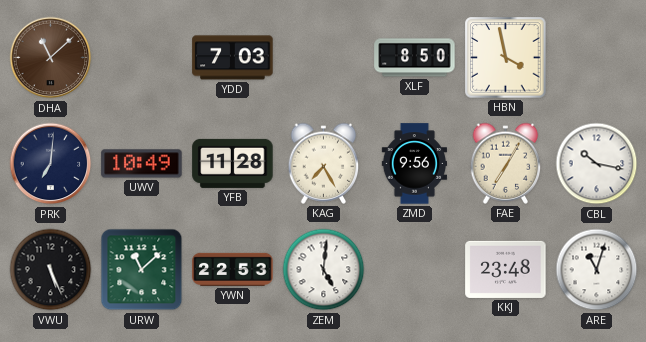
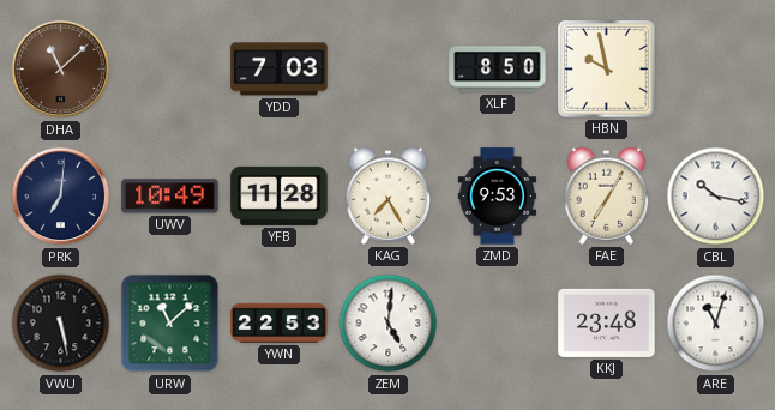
HBN: 3:58 -> 9:58 (607, 70)
ZMD: 9:56 -> 9:53 (498, 197)
VWU: 5:26 -> 5:28 (61, 324)
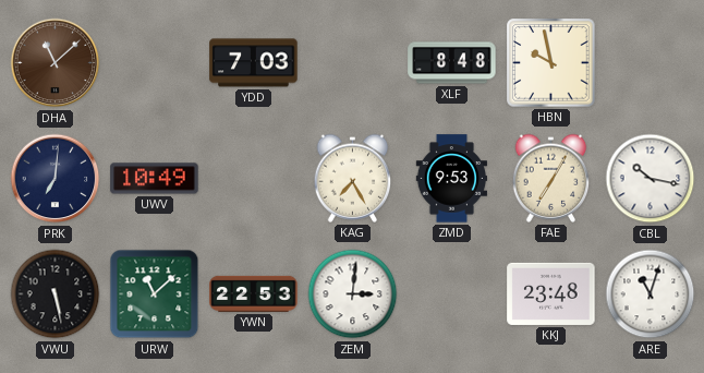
XLF: 8:50 -> 8:48 (452, 63)
YFB: 11:28 -> none (280, 195)
ZEM: 5:01 -> 3:01 (353, 294)
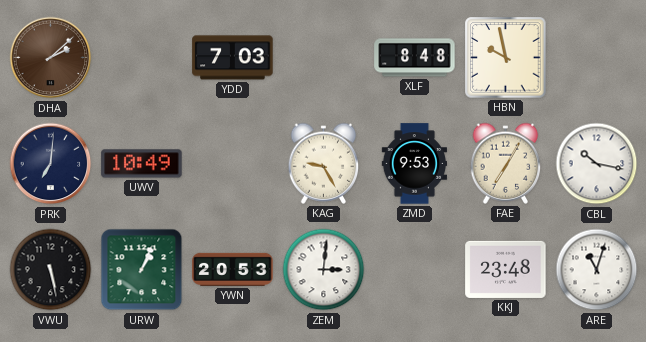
DHA: 11:08 -> 2:08 (51, 58)
KAG: 7:25 -> 9:25 (324, 163)
URW: 11:08 -> 1:04 (142, 270)
YWN: 22:53 -> 20:53 (233, 269)
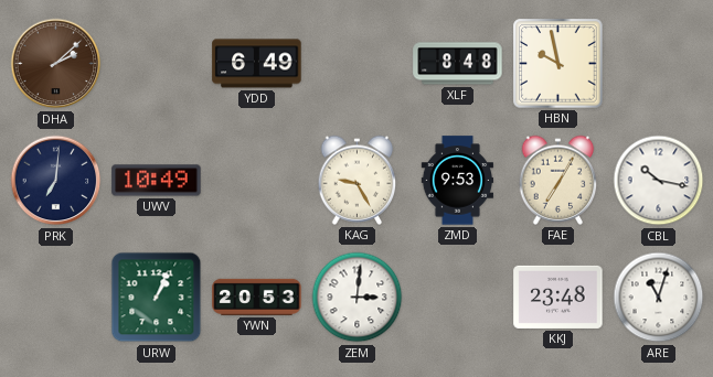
YDD: 7:03 -> 6:49 (257, 64)
VWU: 5:28 -> none (51, 270)
